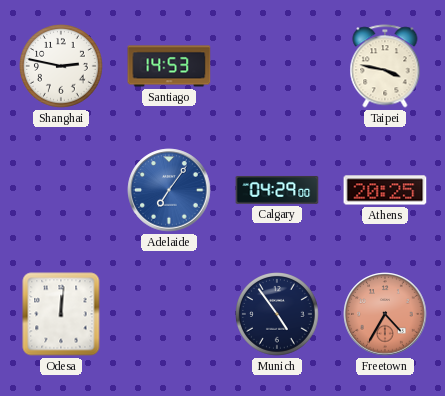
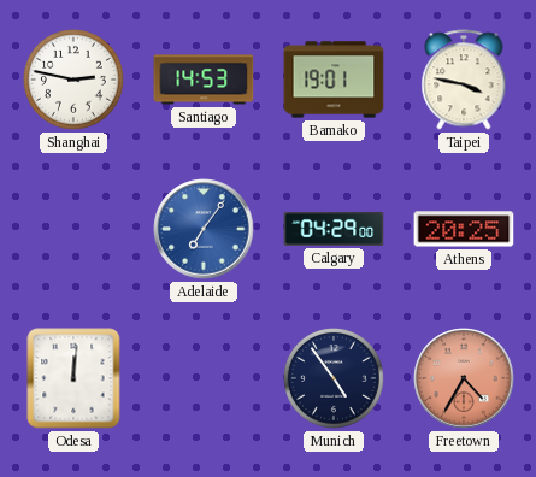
Bamako: none -> 19:01 (334, 79)
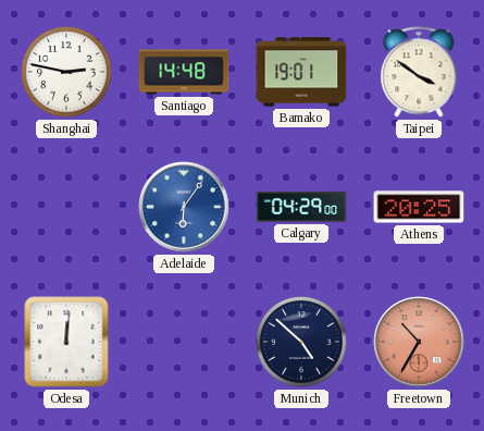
Santiago: 14:53 -> 14:48 (184, 72)
Taipei: 3:47 -> 3:51 (419, 72)
Adelaide: 7:06 -> 6:06 (184, 207)
Munich: 4:54 -> 4:52 (302, 343)
Freetown: 4:35 -> 10:35 (419, 342)
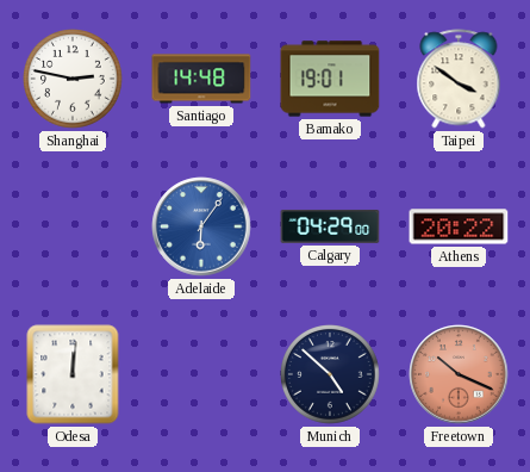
Athens: 20:25 -> 20:22 (459, 226)
Freetown: 10:35 -> 10:19 (459, 374)
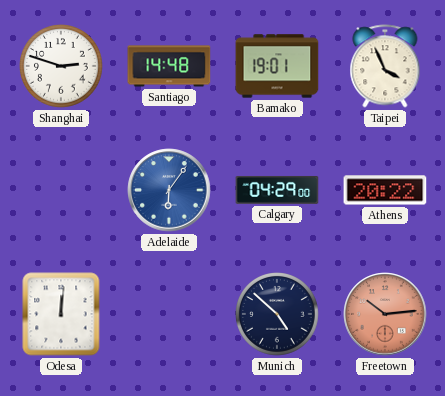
Shanghai: 2:47 -> 2:48 (62, 67)
Taipei: 3:51 -> 3:56 (385, 66)
Freetown: 10:19 -> 10:14 (385, 314)
